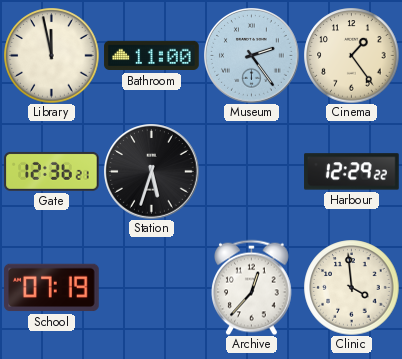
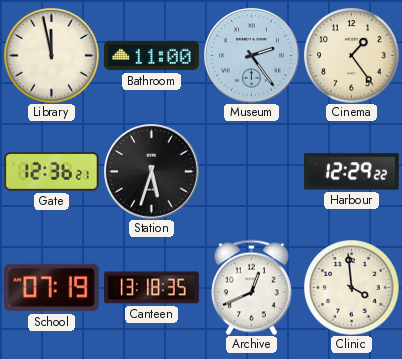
Canteen: none -> 13:18 (152, 288)
Archive: 12:37 -> 12:41 (252, 287)
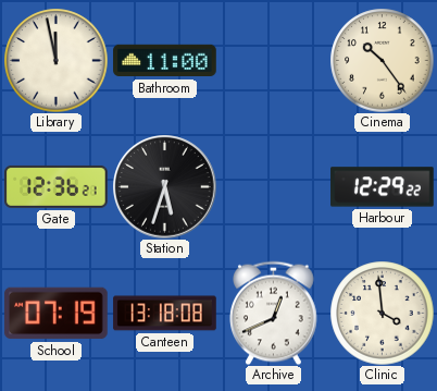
Museum: 2:24 -> none (252, 56)
Cinema: 1:24 -> 10:24 (382, 60)
Canteen: 13:18:35 -> 13:18:08 (165, 314)
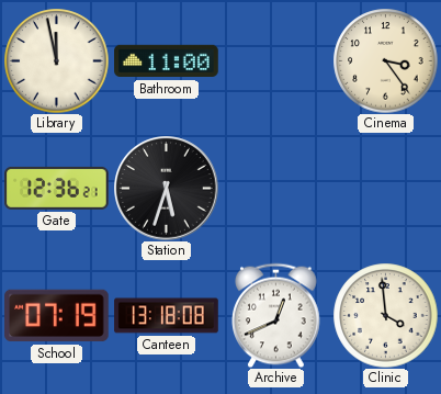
Cinema: 10:24 -> 3:24 (385, 60)
Harbour: 12:29 -> none (383, 187)
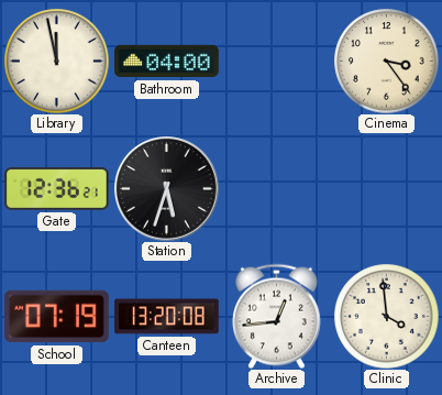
Bathroom: 11:00 -> 04:00 (167, 62)
Canteen: 13:18 -> 13:20 (167, 317)
Archive: 12:41 -> 12:44 (277, 316)
